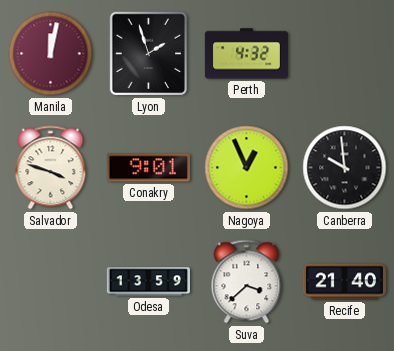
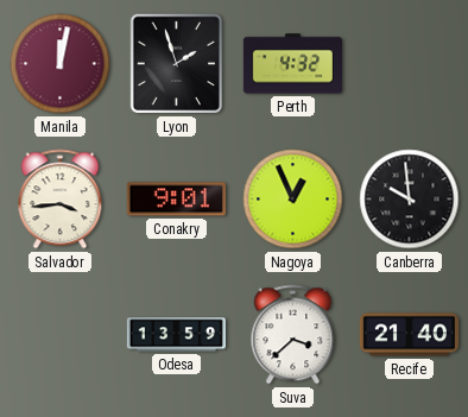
Salvador: 3:48 -> 3:44 (61, 200)
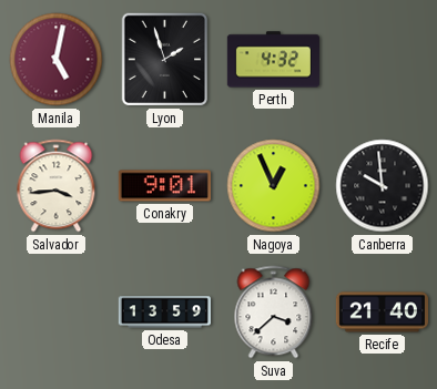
Manila: 12:02 -> 5:02 (57, 60)
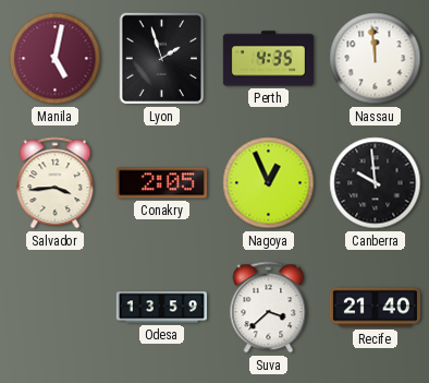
Perth: 4:32 -> 4:35 (268, 59)
Nassau: none -> 11:59 (376, 59)
Conakry: 9:01 -> 2:05 (161, 183)
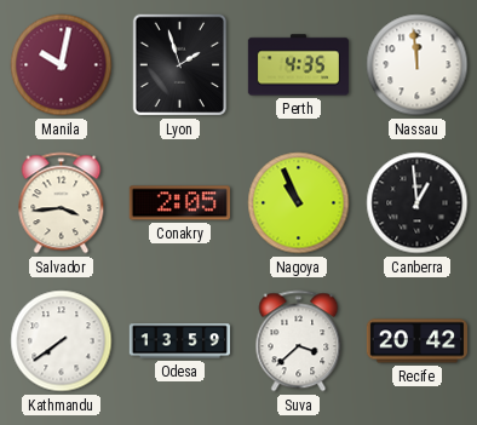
Manila: 5:02 -> 10:02 (62, 65)
Nagoya: 12:56 -> 10:56 (299, 203)
Canberra: 9:59 -> 12:59 (418, 203)
Kathmandu: none -> 7:39 (62, 341)
Recife: 21:40 -> 20:42 (416, 341)
